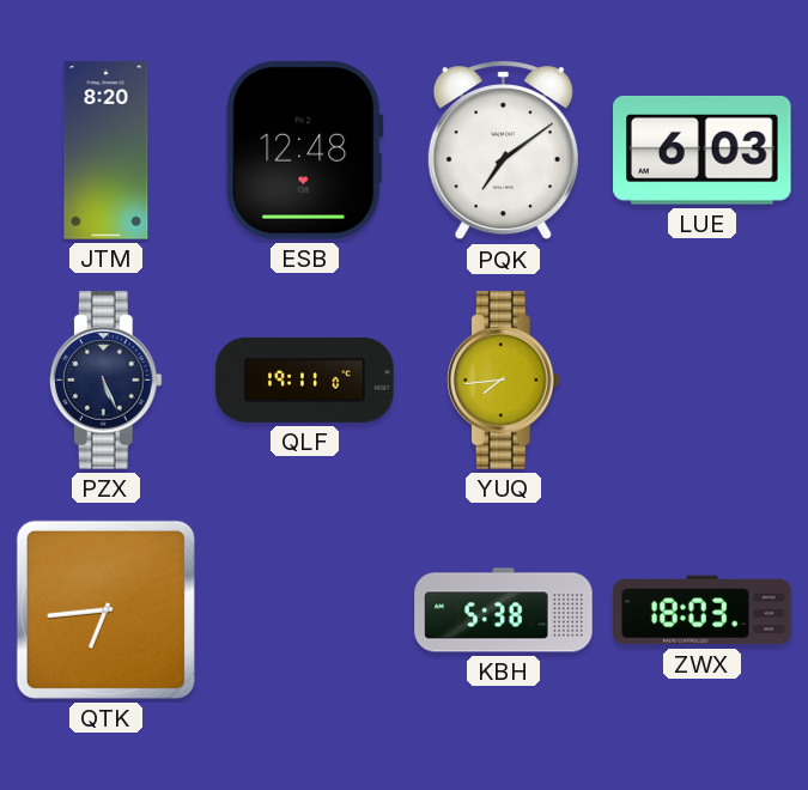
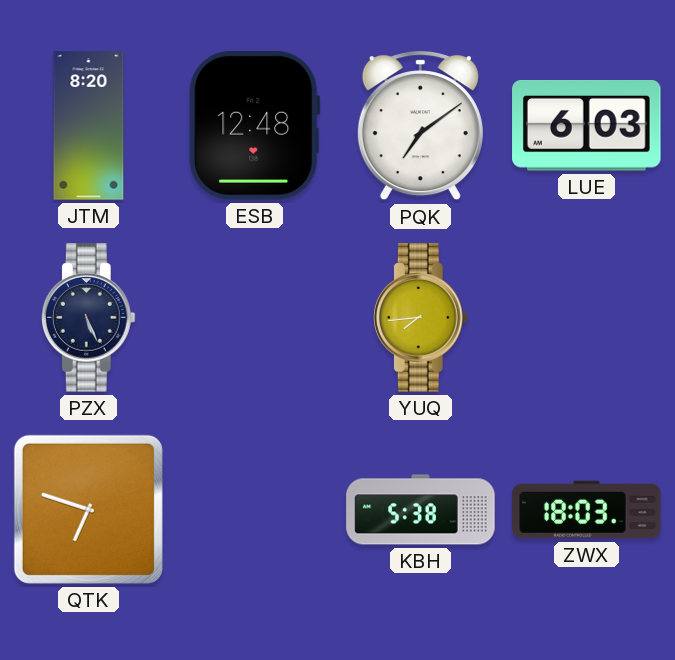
QLF: 19:11 -> none (305, 379)
QTK: 6:44 -> 6:48 (88, 509)
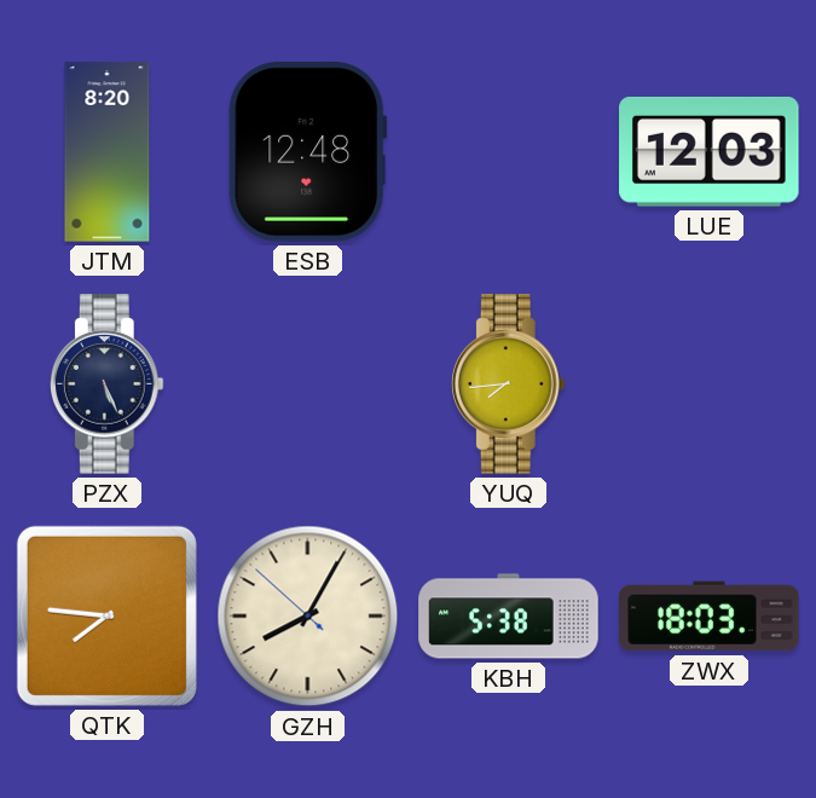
PQK: 7:09 -> none (420, 126)
LUE: 6:03 -> 12:03 (710, 152)
QTK: 6:48 -> 7:46 (106, 615)
GZH: none -> 8:04 (308, 617)
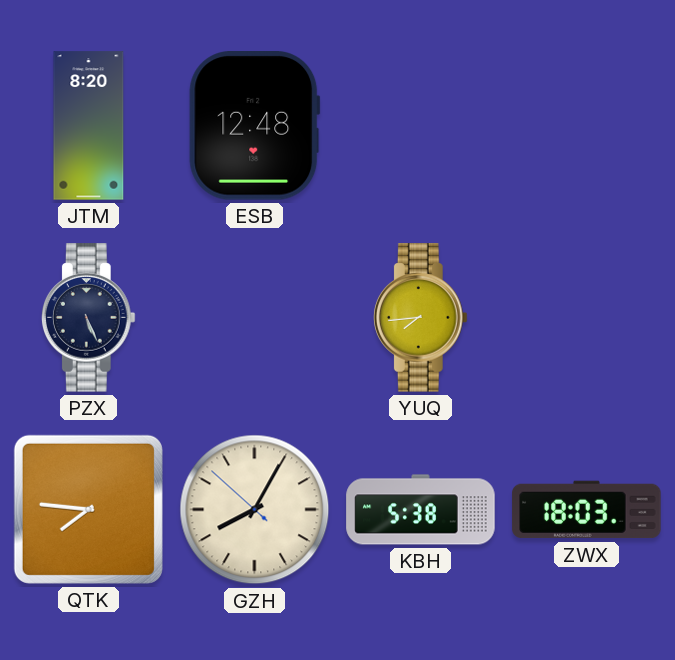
LUE: 12:03 -> none (710, 152)
